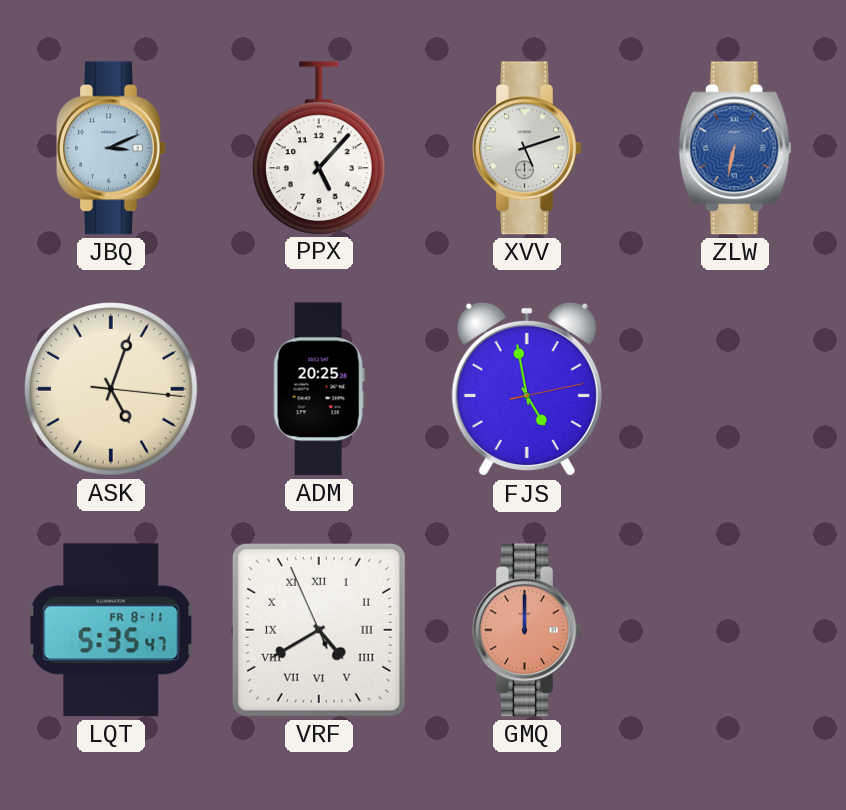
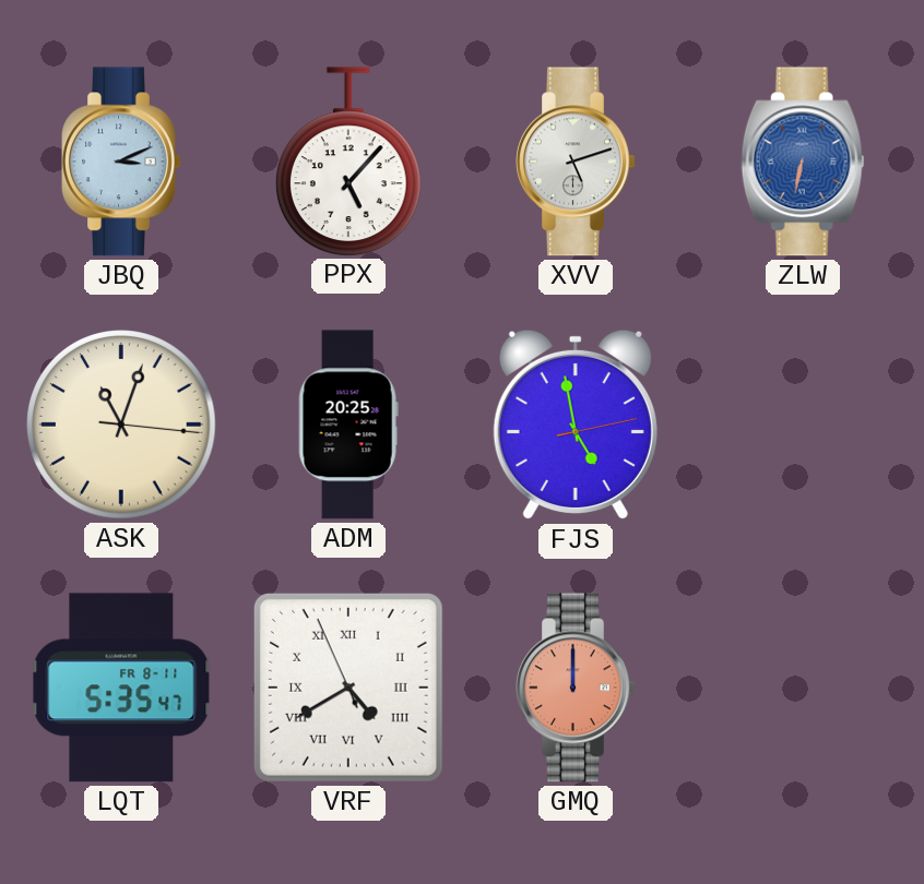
ASK: 5:03 -> 11:03 (121, 425)
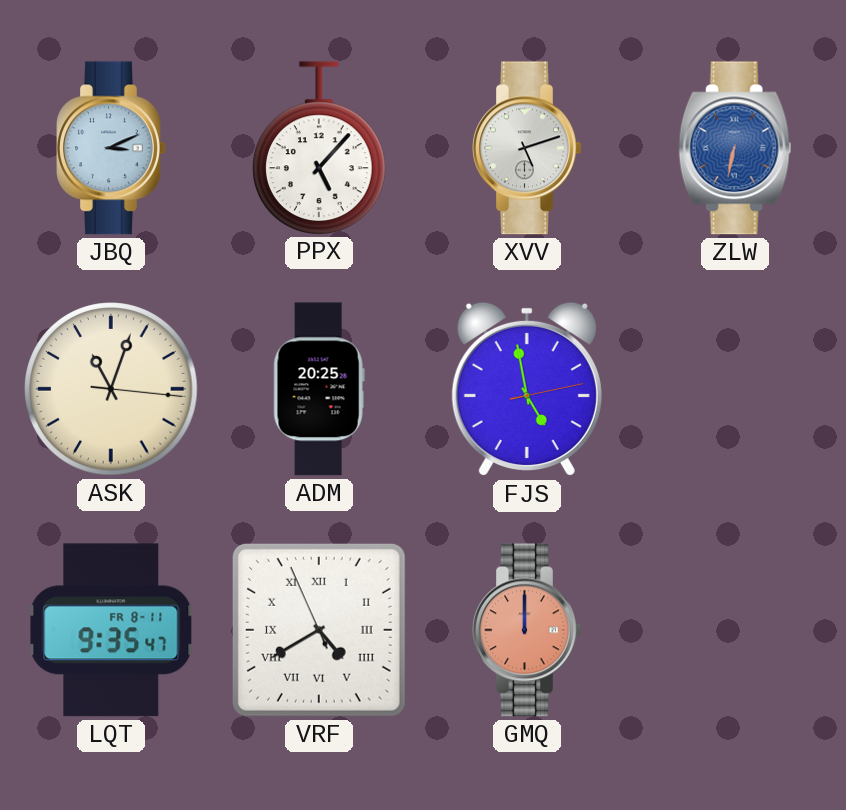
LQT: 5:35 -> 9:35 (111, 630)
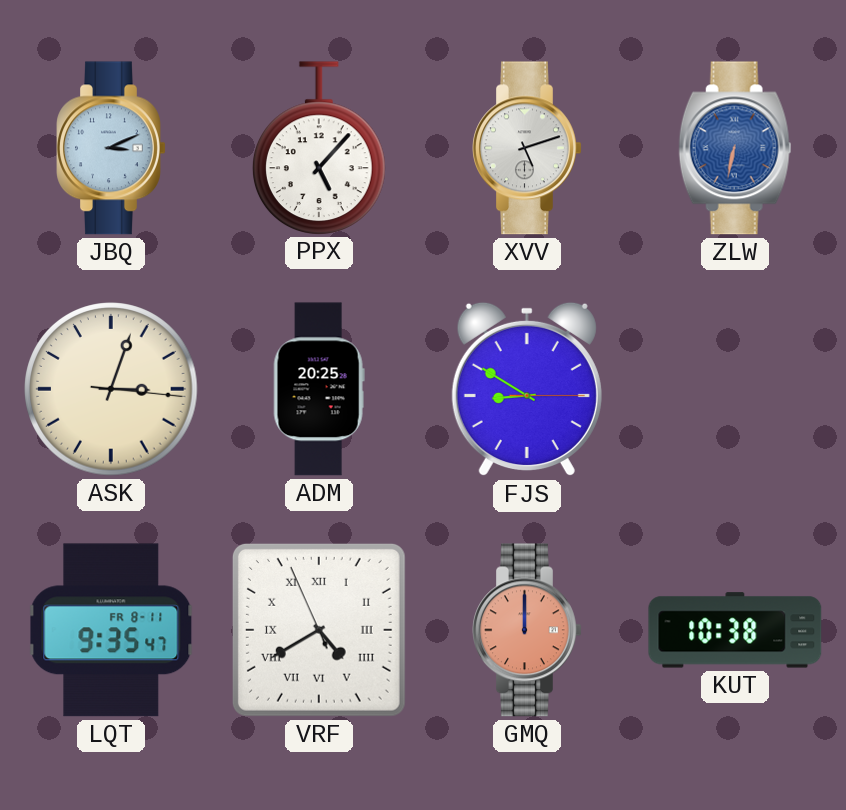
ASK: 11:03 -> 3:03 (111, 389)
FJS: 4:58 -> 8:50 (527, 389)
KUT: none -> 10:38 (735, 630)
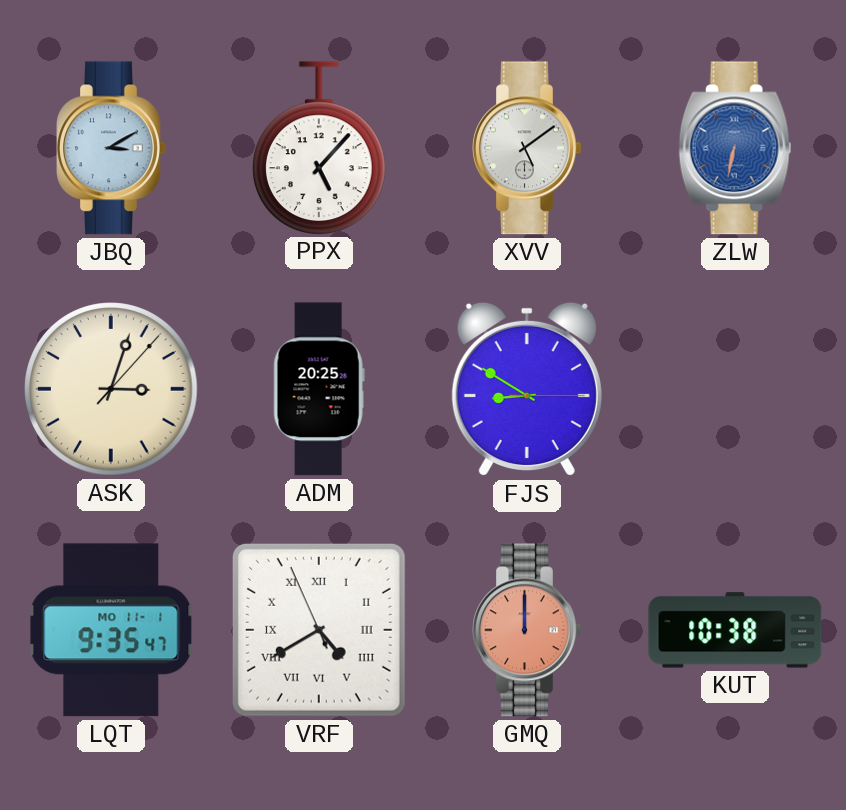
JBQ: 3:11 -> 3:10 (111, 148)
XVV: 5:12 -> 5:09 (527, 148)
ASK: 3:03:16 -> 3:03:07 (111, 389)
LQT date: FR 8-11 -> MO 11-1 (111, 630)
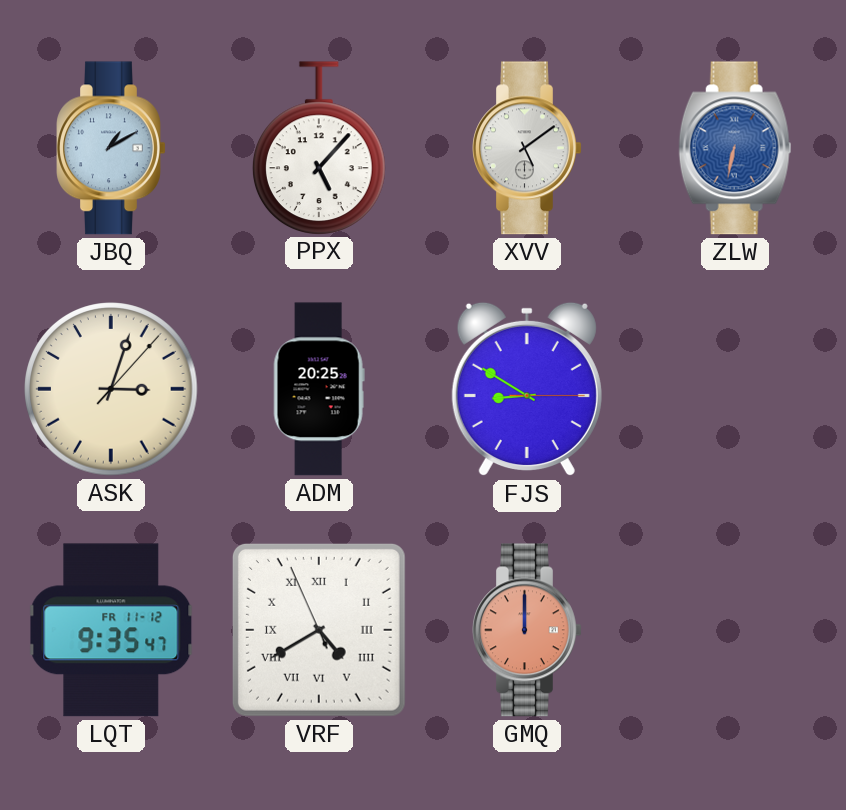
JBQ: 3:10 -> 1:10 (111, 148)
LQT date: MO 11-1 -> FR 11-12 (111, 630)
KUT: 10:38 -> none (735, 630)
